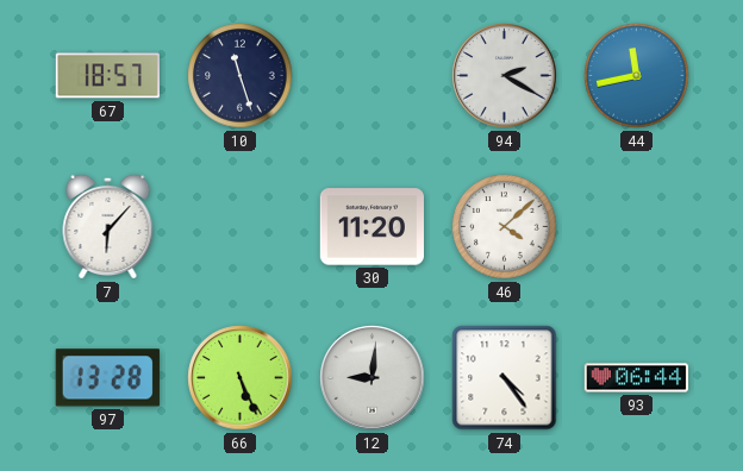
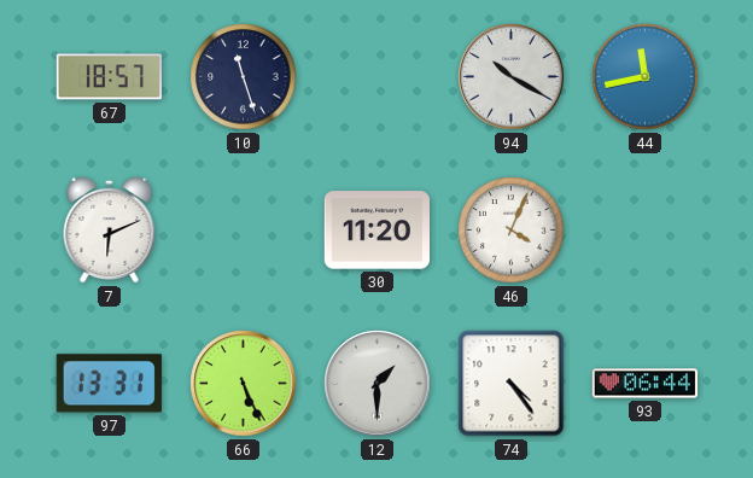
94: 2:20 -> 10:20 (512, 77)
7: 6:07 -> 6:11 (110, 229)
46: 4:08 -> 4:04 (512, 231)
97: 13:28 -> 13:31 (109, 384)
12: 9:01 -> 1:30 (378, 384)
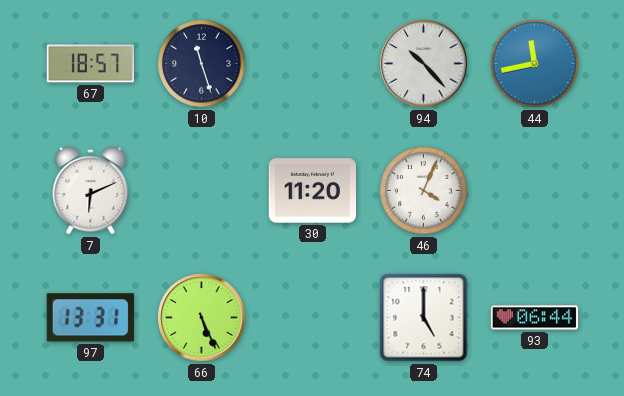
94: 10:20 -> 10:23 (424, 64)
12: 1:30 -> none (378, 384)
74: 4:24 -> 5:00 (424, 318)
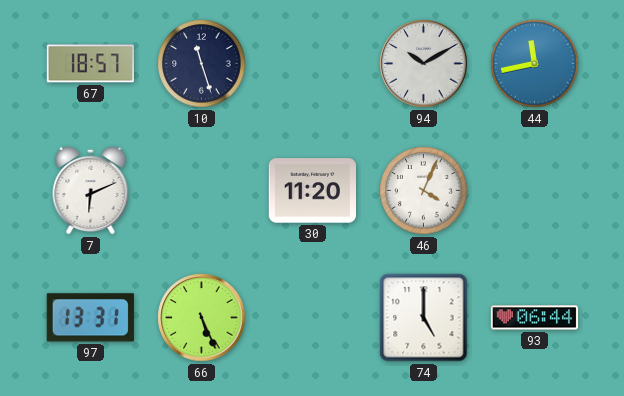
94: 10:23 -> 10:10 (424, 64)
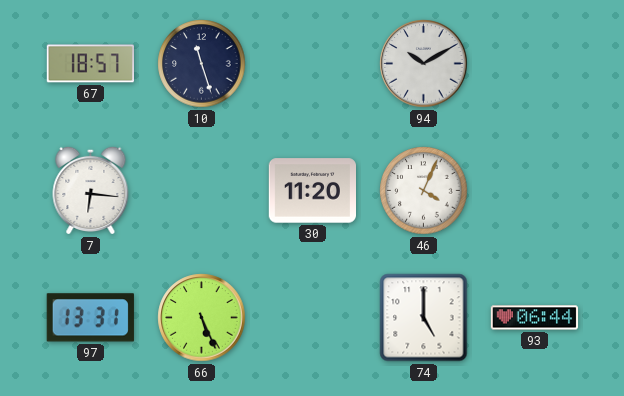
44: 11:43 -> none (535, 64)
7: 6:11 -> 6:16 (91, 190)
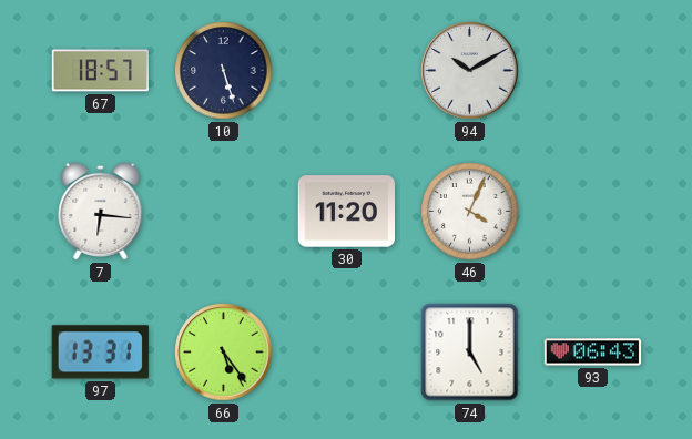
10: 11:27 -> 5:27 (224, 71)
66: 5:26 -> 5:24 (224, 353)
93: 06:44 -> 06:43 (593, 353)
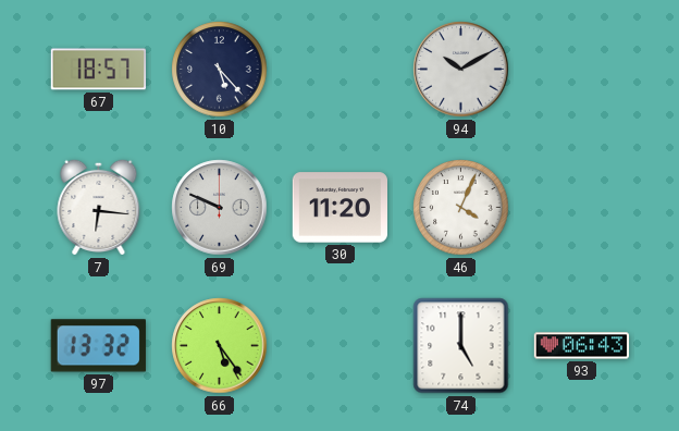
10: 5:27 -> 5:23 (220, 70)
69: none -> 9:49 (220, 208)
97: 13:31 -> 13:32 (98, 346)
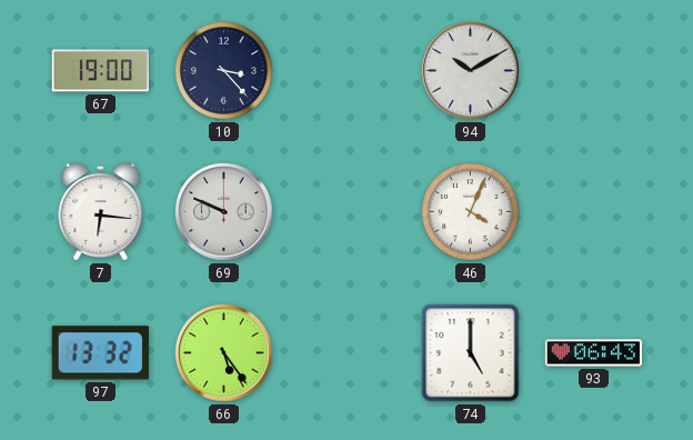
67: 18:57 -> 19:00 (100, 71)
10: 5:23 -> 3:23 (224, 71)
30: 11:20 -> none (339, 208)
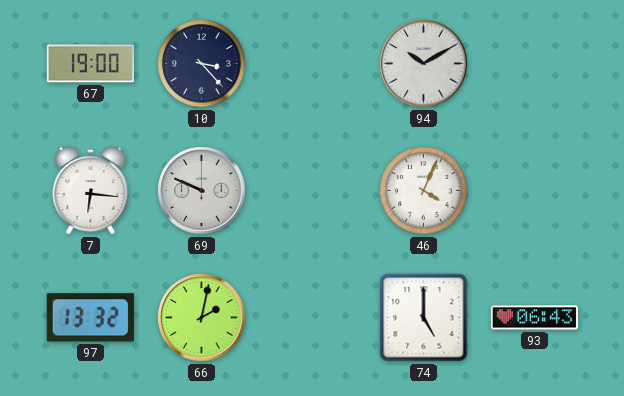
66: 5:24 -> 2:02 (202, 318)
